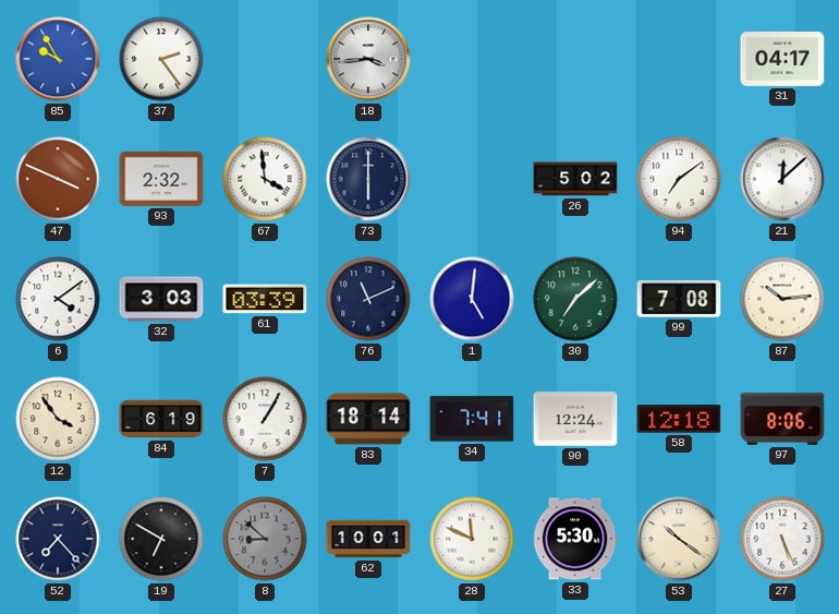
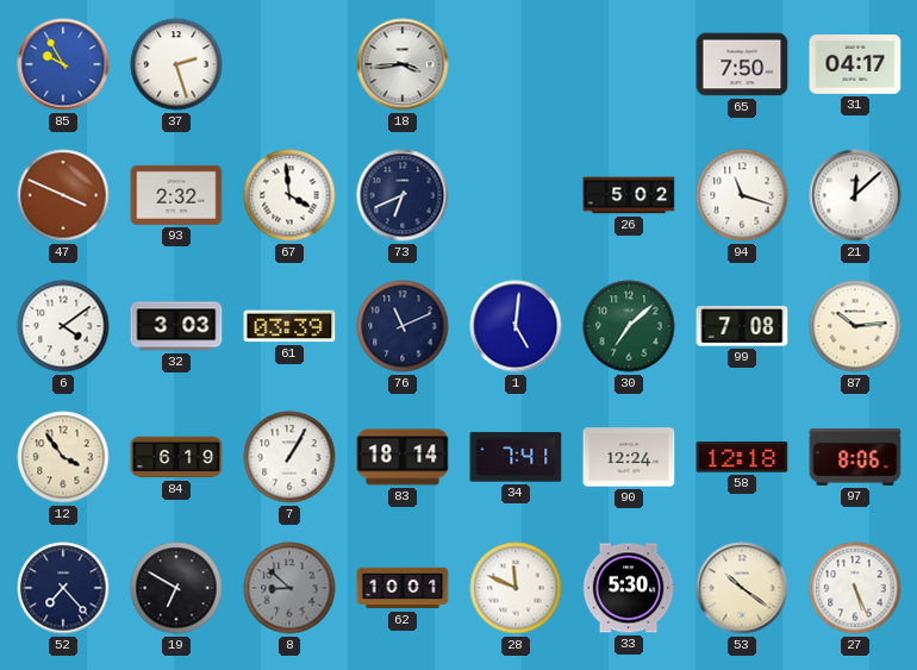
37: 2:24 -> 2:27 (176, 64)
65: none -> 7:50 (742, 64)
73: 6:00 -> 6:41 (403, 195)
94: 7:09 -> 11:18 (742, 195)
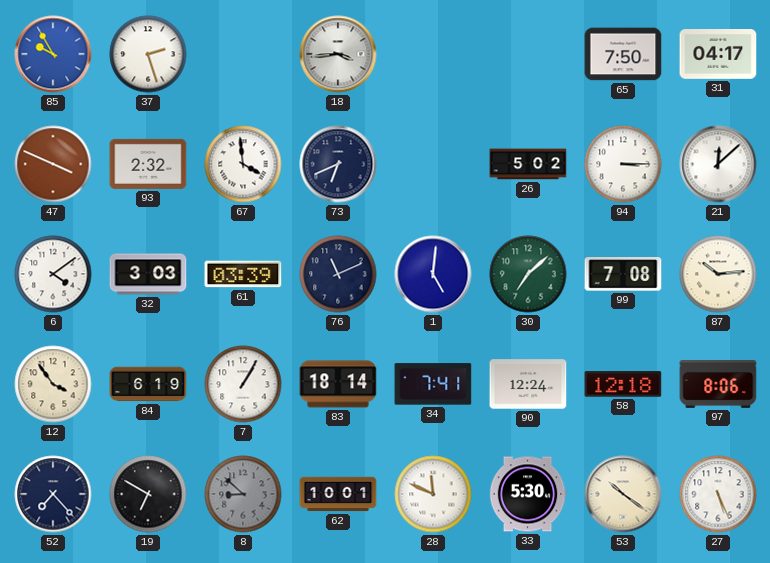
94: 11:18 -> 3:15 (623, 164)
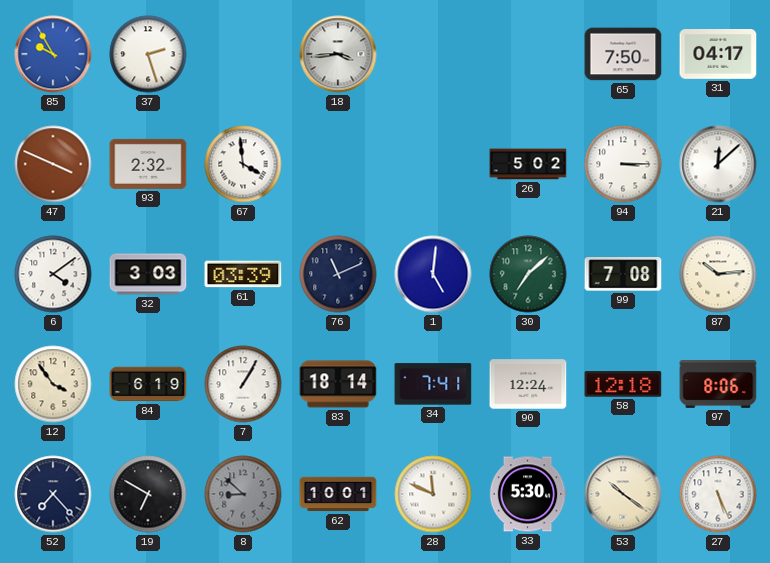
73: 6:41 -> none (338, 164)
